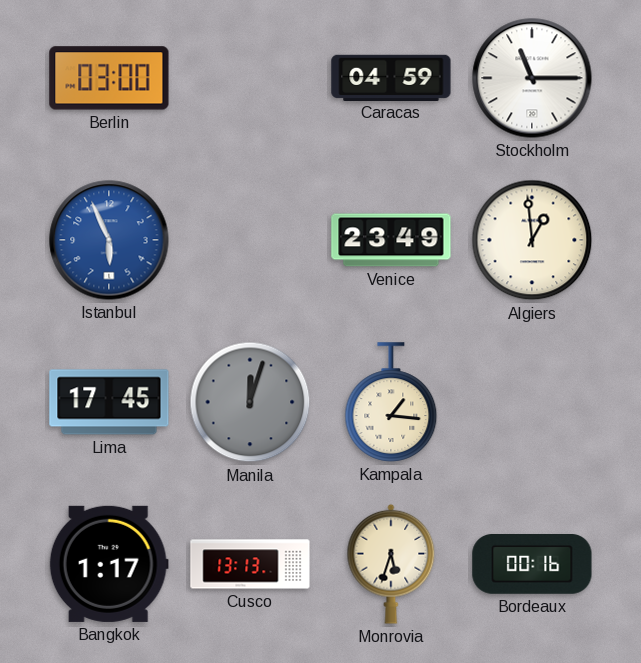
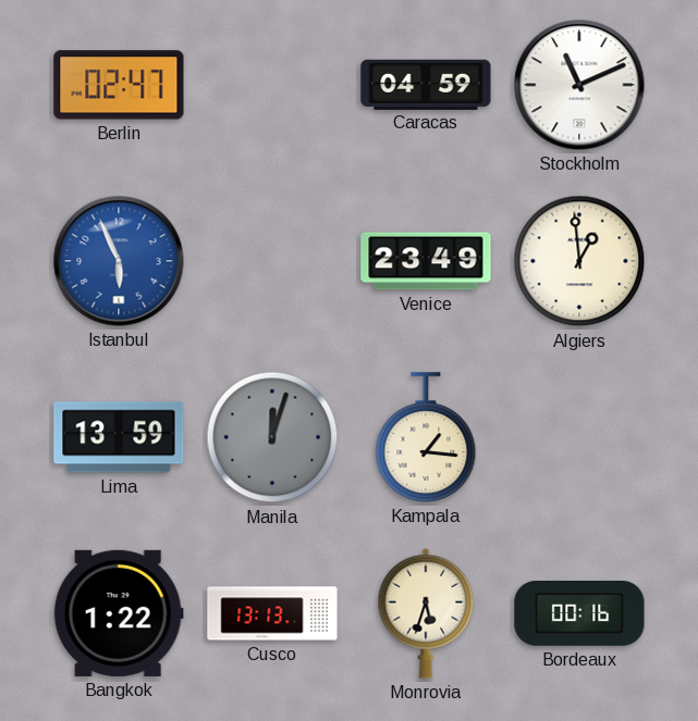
Berlin: 03:00 -> 02:47 (119, 85)
Stockholm: 11:15 -> 11:11 (579, 85)
Lima: 17:45 -> 13:59 (119, 437)
Bangkok: 1:17 -> 1:22 (119, 613)
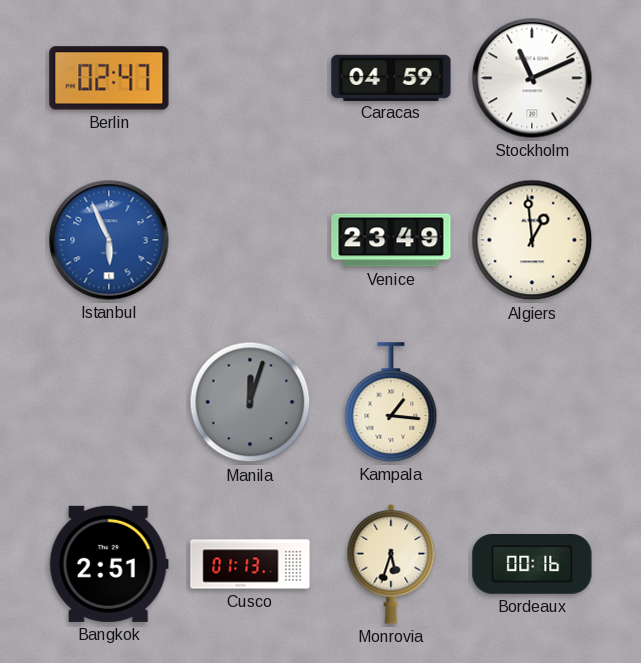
Lima: 13:59 -> none (119, 437)
Bangkok: 1:22 -> 2:51 (109, 564)
Cusco: 13:13 -> 01:13 (250, 564)
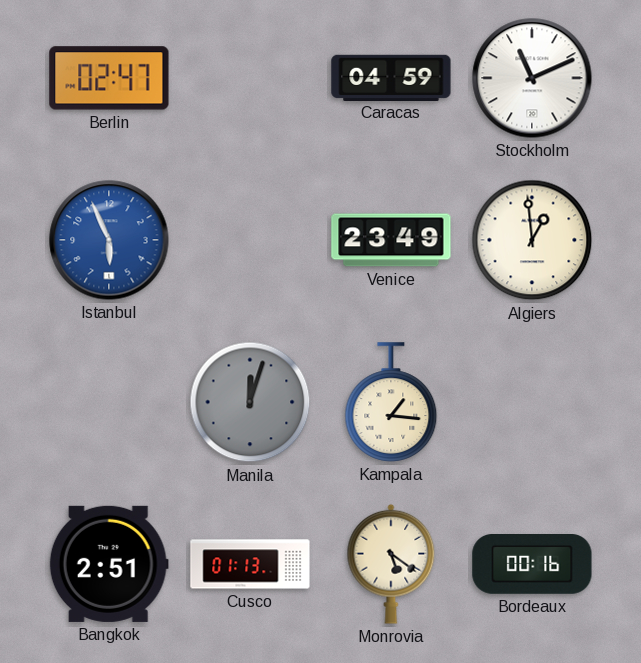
Monrovia: 5:33 -> 5:21 (391, 564)
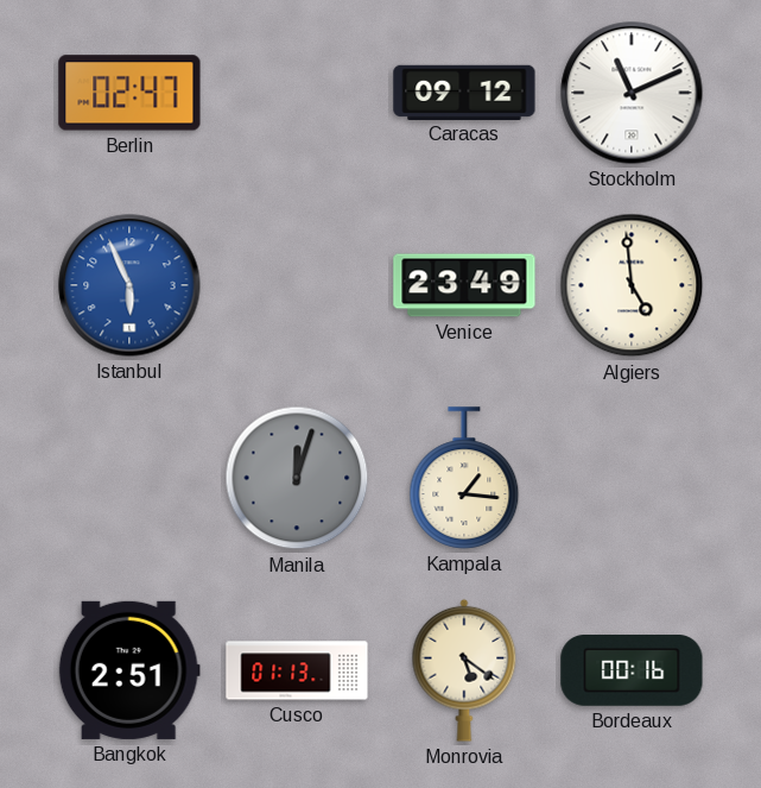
Caracas: 04:59 -> 09:12 (464, 92)
Algiers: 12:59 -> 4:59 (632, 285)
